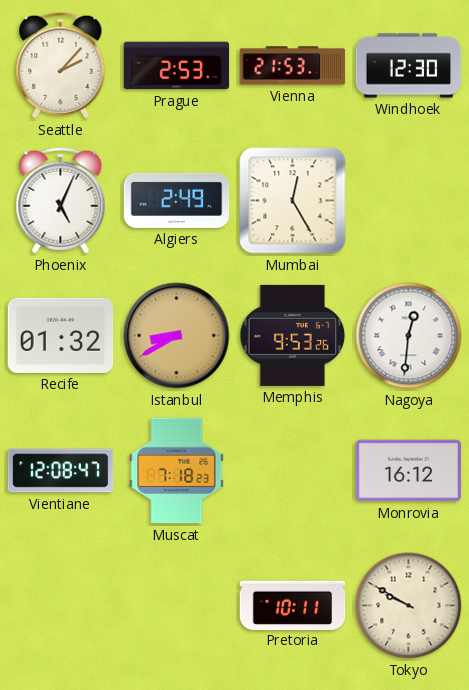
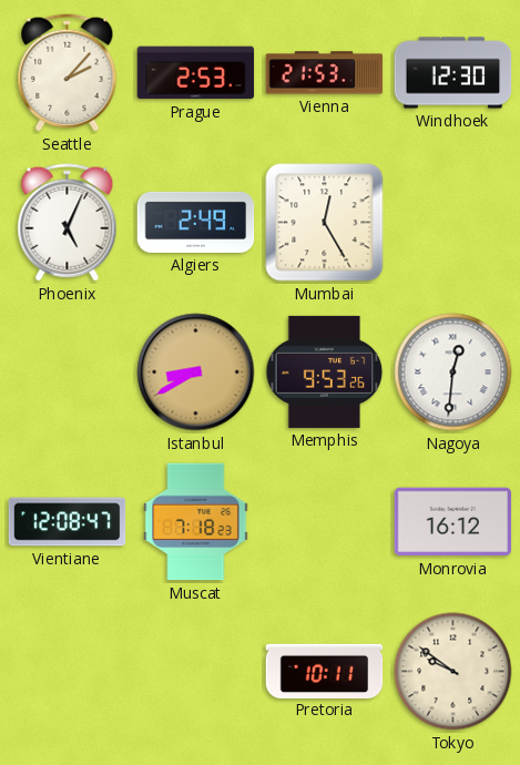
Recife: 01:32 -> none (61, 335)
Tokyo: 9:50 -> 9:51 (453, 672)
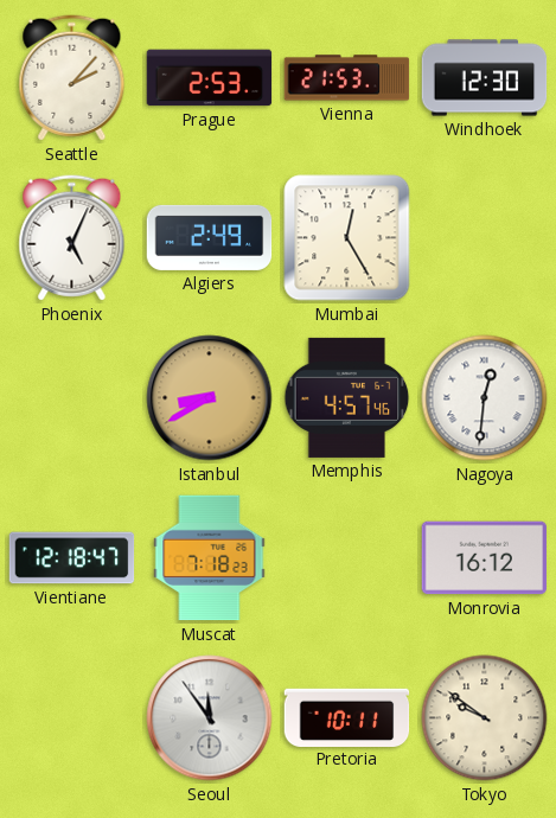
Memphis: 9:53 -> 4:57 (347, 397)
Vientiane: 12:08 -> 12:18 (72, 558)
Seoul: none -> 11:54 (210, 718)
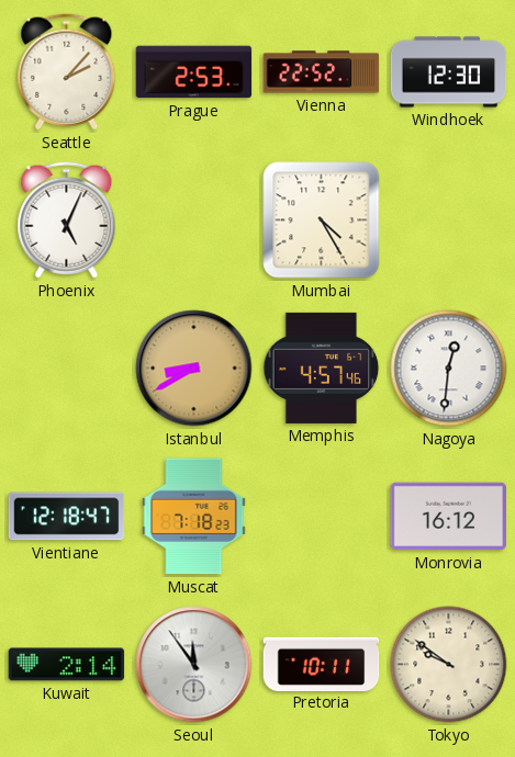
Vienna: 21:53 -> 22:52 (322, 72)
Algiers: 2:49 -> none (210, 237)
Mumbai: 12:25 -> 4:25 (322, 221)
Kuwait: none -> 2:14 (67, 665)
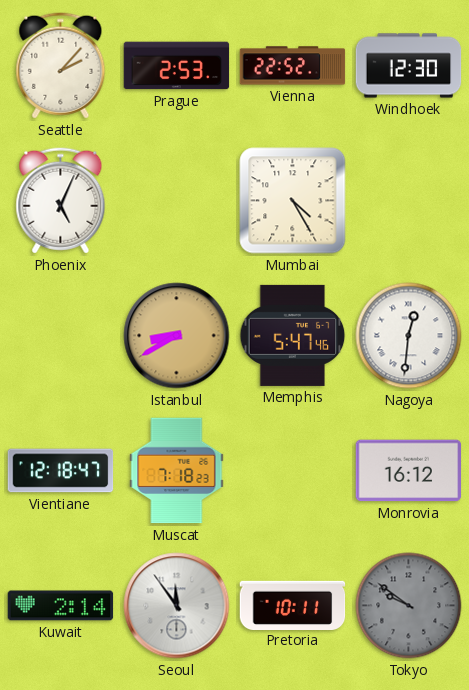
Memphis: 4:57 -> 5:47 (293, 335)
Tokyo dial: cream -> grey (409, 606)
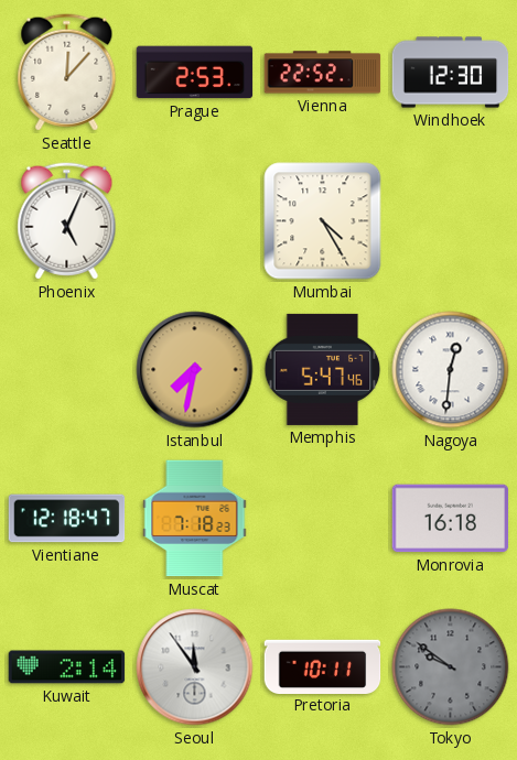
Seattle: 2:07 -> 12:07 (67, 73)
Istanbul: 8:40 -> 7:32 (195, 370)
Monrovia: 16:12 -> 16:18 (451, 519)
